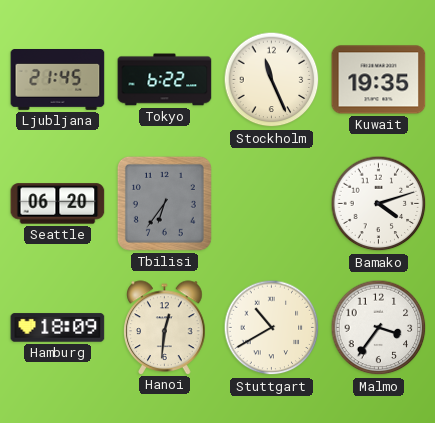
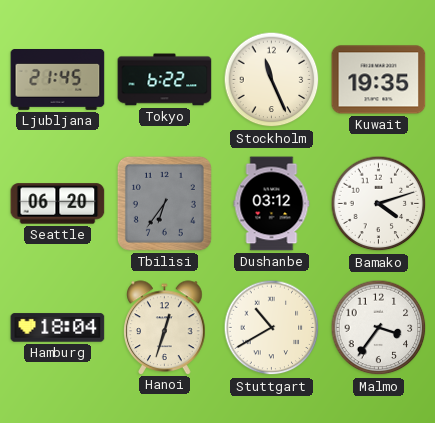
Dushanbe: none -> 03:12 (272, 204)
Hamburg: 18:09 -> 18:04 (58, 328)
Hanoi: 12:31 -> 12:33 (165, 327)
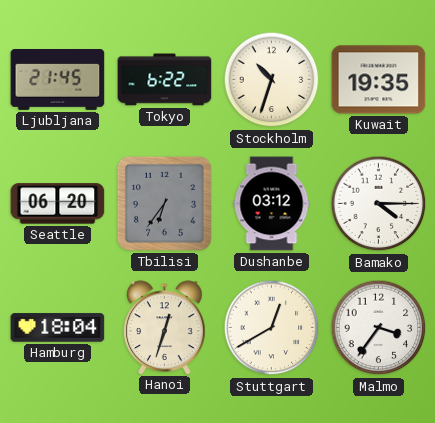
Stockholm: 11:26 -> 10:33 (272, 80)
Bamako: 4:12 -> 4:15 (379, 204)
Stuttgart: 10:40 -> 12:40 (272, 328)
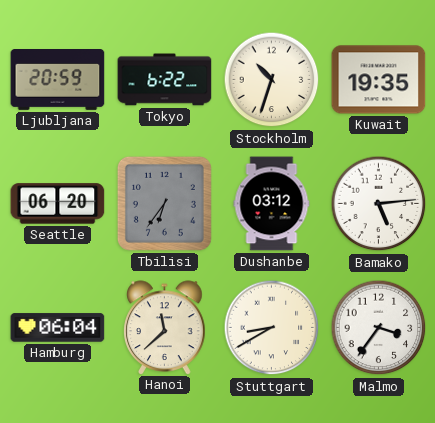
Ljubljana: 21:45 -> 20:59 (58, 80)
Bamako: 4:15 -> 5:14 (379, 204)
Hamburg: 18:04 -> 06:04 (58, 328)
Hanoi: 12:33 -> 11:38 (165, 327)
Stuttgart: 12:40 -> 8:40 (272, 328)
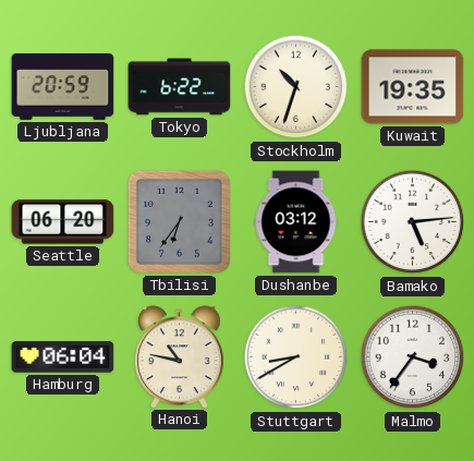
Hanoi: 11:38 -> 10:47 (180, 356)
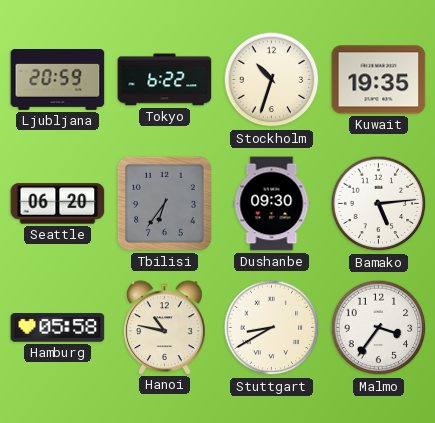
Dushanbe: 03:12 -> 09:30 (272, 204)
Hamburg: 06:04 -> 05:58 (58, 328)
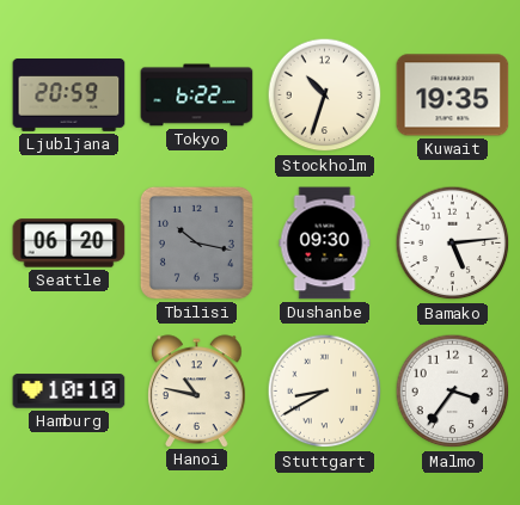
Tbilisi: 6:36 -> 10:17 (196, 242)
Hamburg: 05:58 -> 10:10 (69, 392)
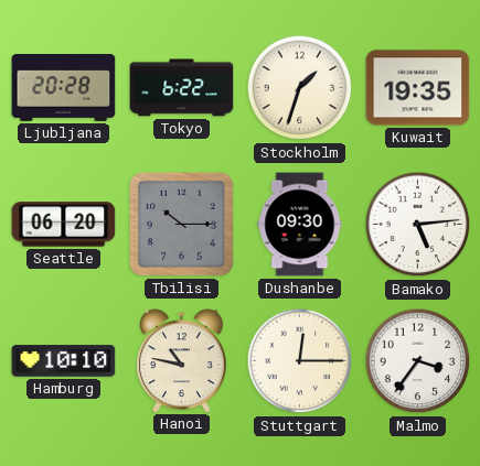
Ljubljana: 20:59 -> 20:28 (64, 88)
Stockholm: 10:33 -> 1:33 (300, 88)
Tbilisi: 10:17 -> 10:15 (181, 224)
Stuttgart: 8:40 -> 12:15 (300, 361)
